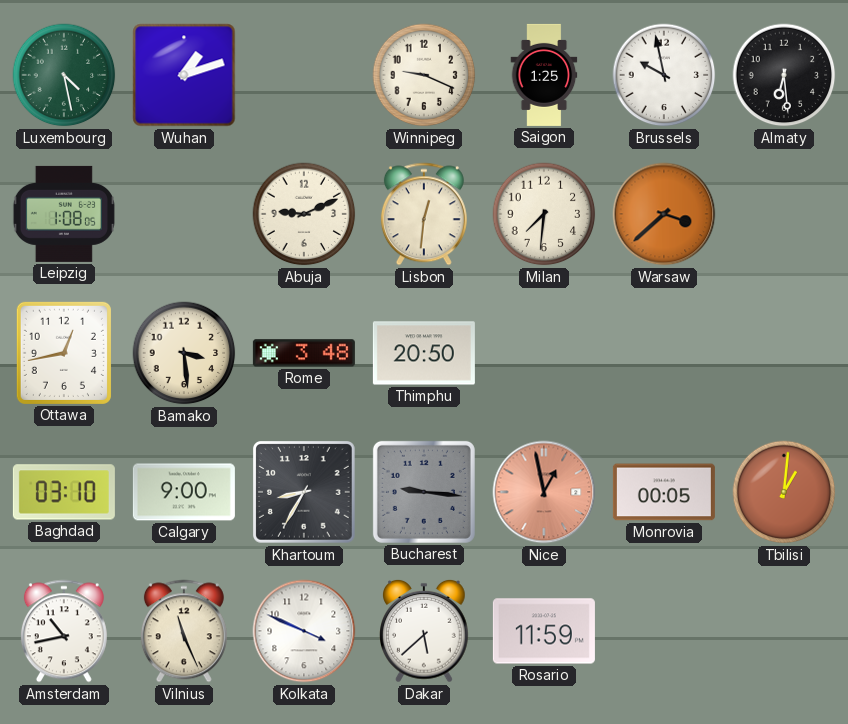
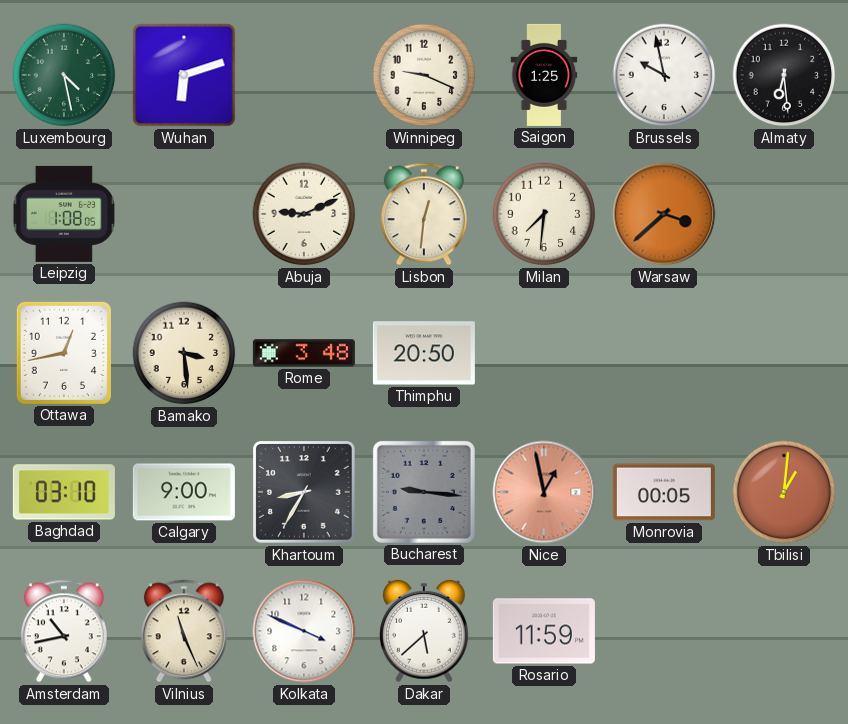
Wuhan: 1:12 -> 6:12 (184, 75)
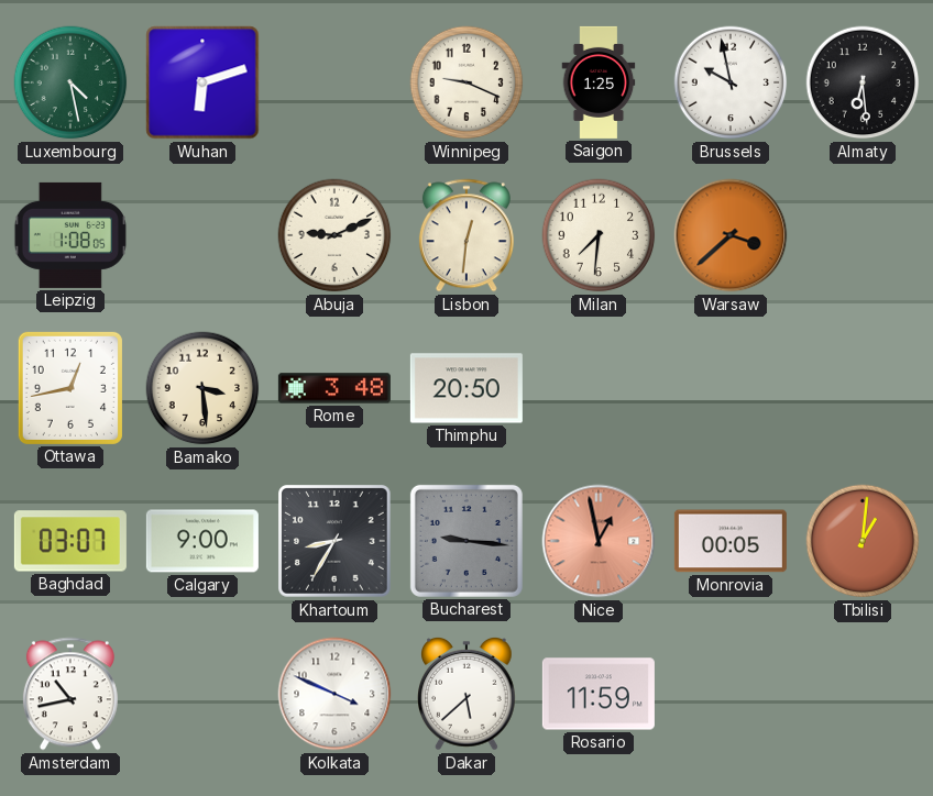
Baghdad: 03:10 -> 03:07 (70, 541)
Vilnius: 11:26 -> none (184, 631)
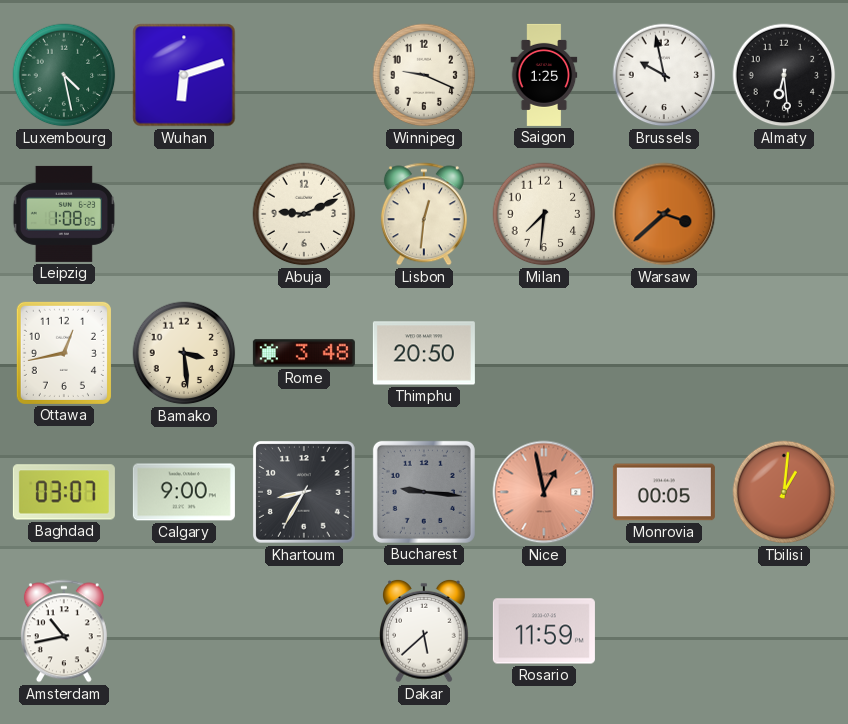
Kolkata: 3:49 -> none (334, 694)
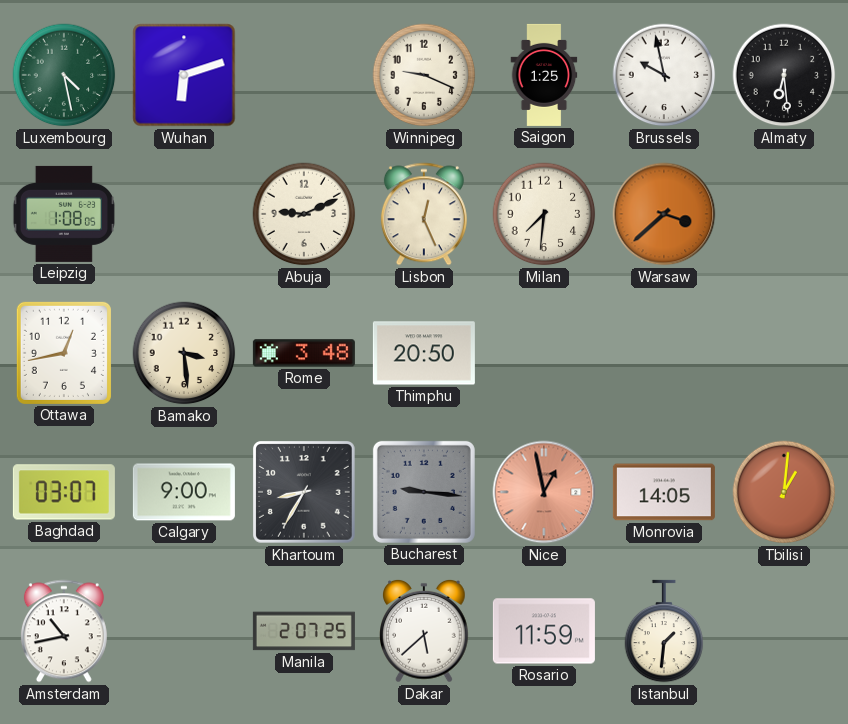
Lisbon: 12:31 -> 12:26 (424, 214)
Monrovia: 00:05 -> 14:05 (664, 492)
Manila: none -> 2:07 (304, 631)
Istanbul: none -> 1:31 (664, 631)
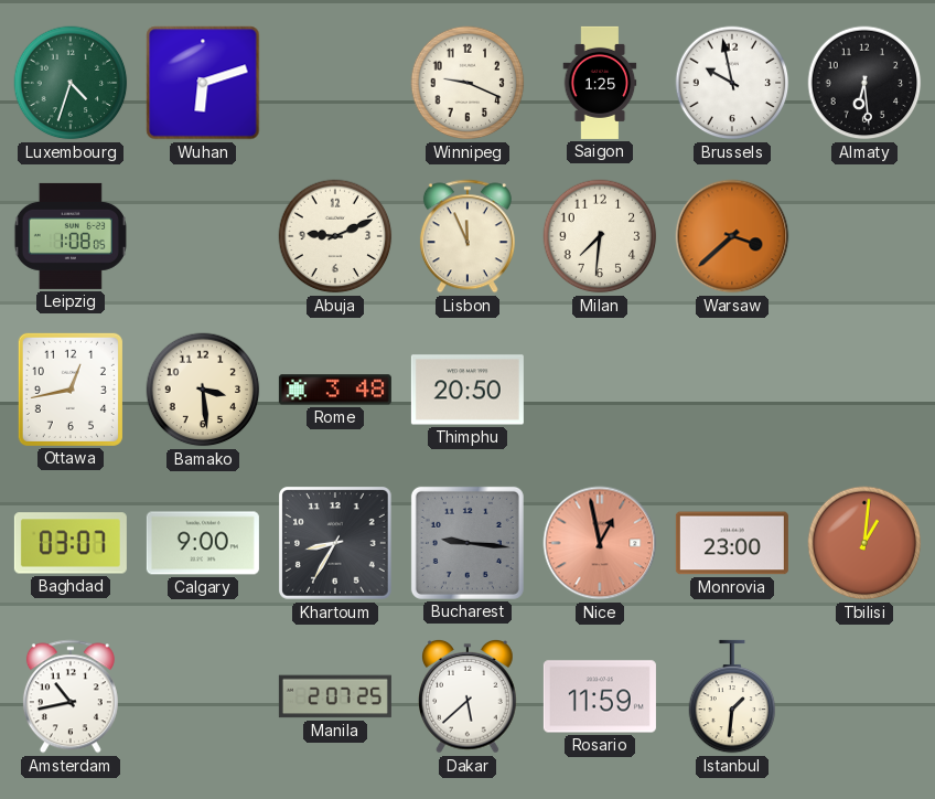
Luxembourg: 4:28 -> 4:33 (71, 83)
Lisbon: 12:26 -> 11:56 (467, 236)
Monrovia: 14:05 -> 23:00 (732, 543)
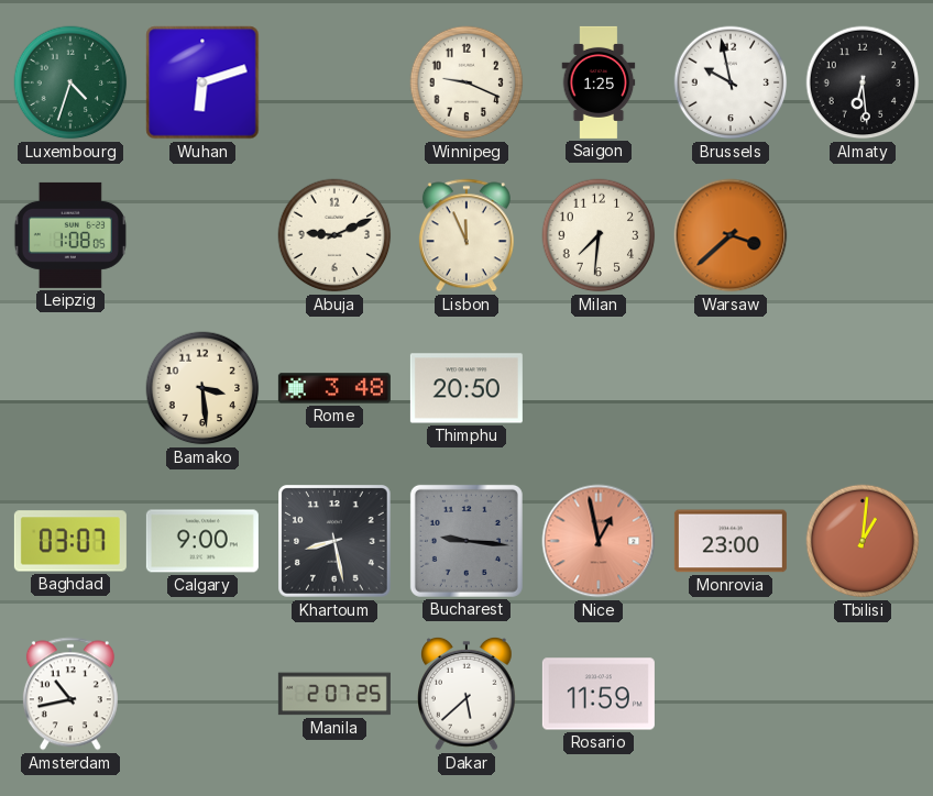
Ottawa: 12:43 -> none (71, 390)
Khartoum: 8:35 -> 8:28 (336, 542)
Istanbul: 1:31 -> none (732, 696)
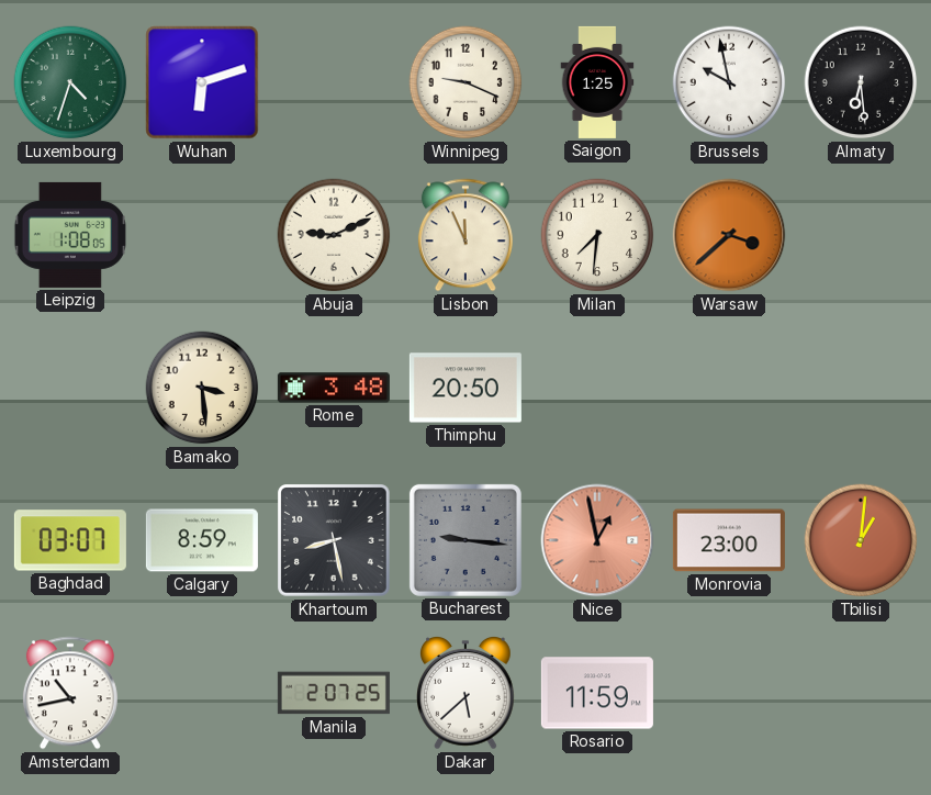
Calgary: 9:00 -> 8:59 (202, 540)
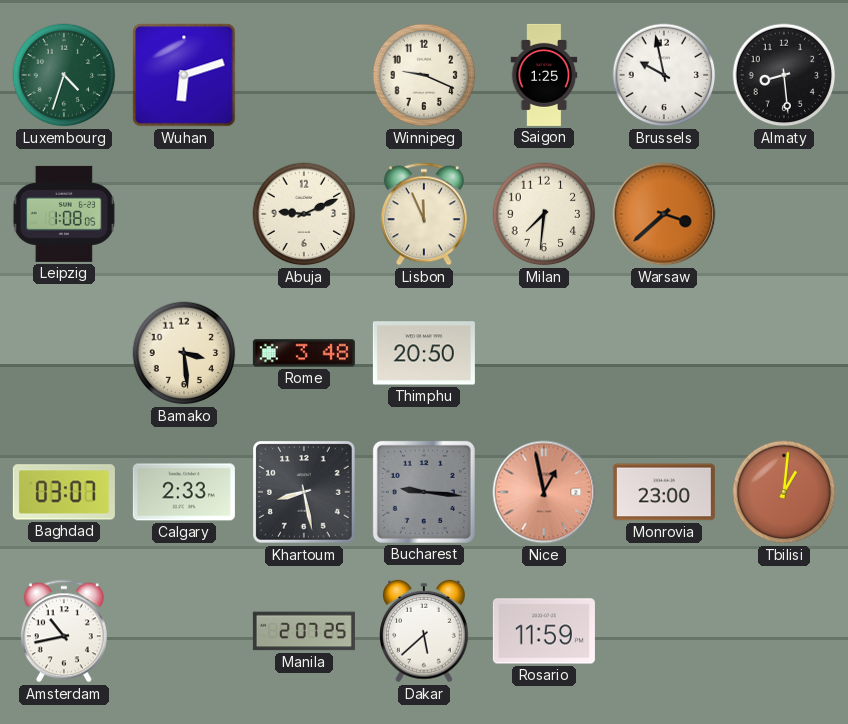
Almaty: 6:29 -> 8:29 (784, 75)
Calgary: 8:59 -> 2:33 (184, 492)
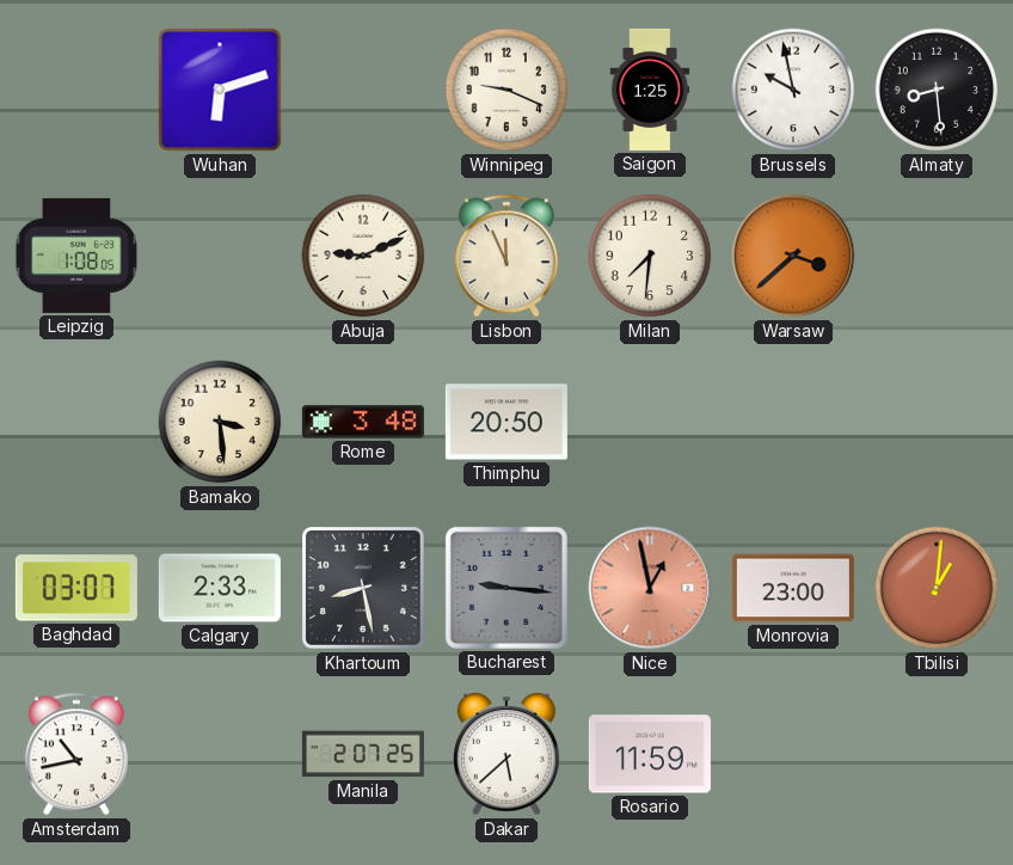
Luxembourg: 4:33 -> none (64, 75)
